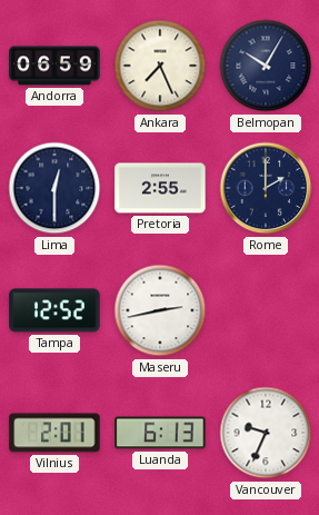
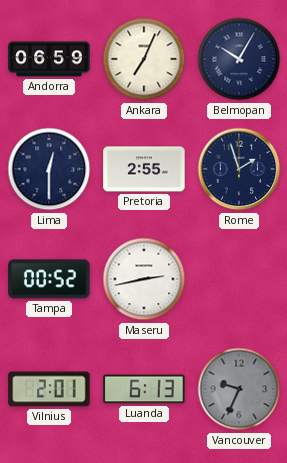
Ankara: 7:26 -> 7:04 (144, 59)
Rome: 2:00 -> 1:57 (239, 169)
Tampa: 12:52 -> 00:52 (49, 279)
Vancouver dial: white -> grey (239, 389)
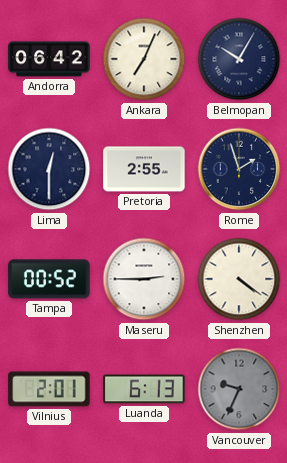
Andorra: 06:59 -> 06:42 (49, 59)
Maseru: 2:43 -> 2:45 (144, 279)
Shenzhen: none -> 4:21 (239, 279)
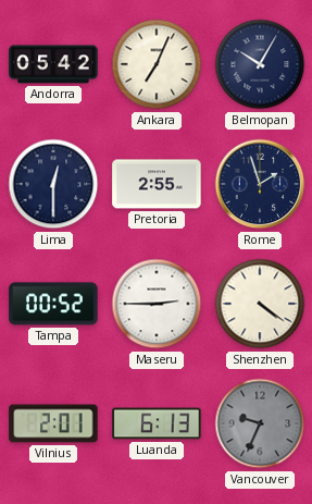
Andorra: 06:42 -> 05:42 (53, 64)
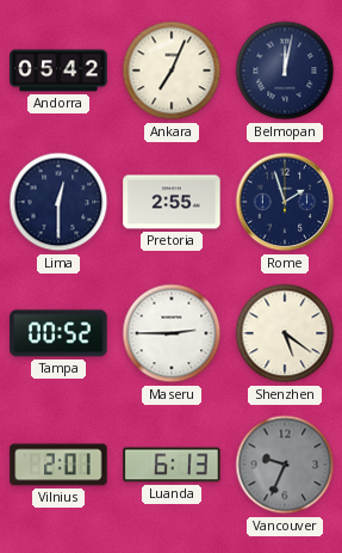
Belmopan: 10:05 -> 12:02 (285, 70)
Shenzhen: 4:21 -> 5:21 (285, 333)
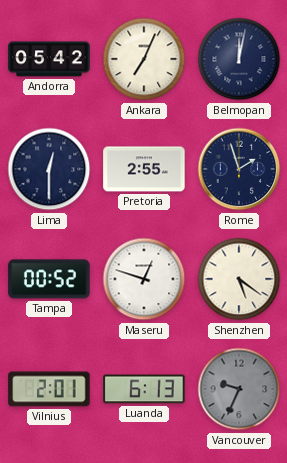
Maseru: 2:45 -> 12:48 (144, 279)
